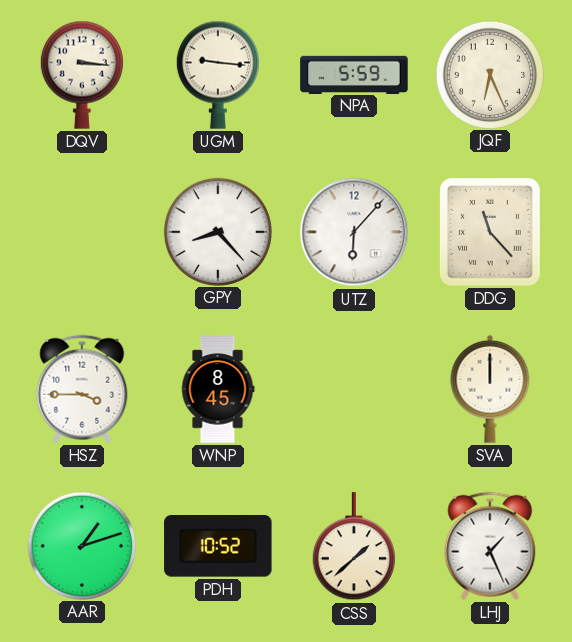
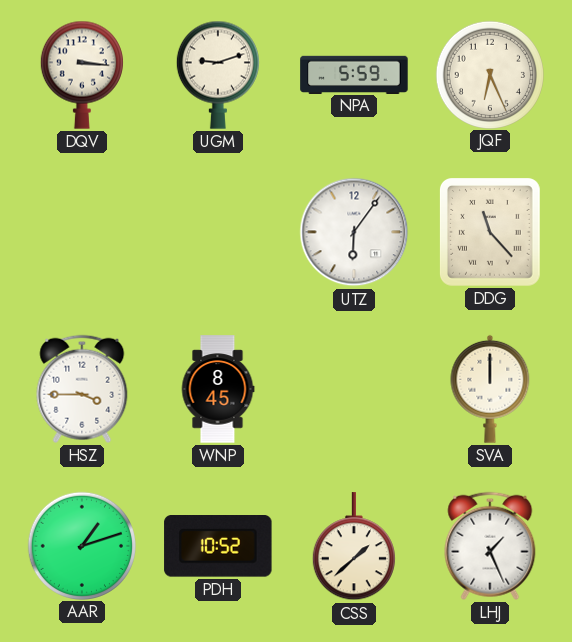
UGM: 9:16 -> 9:12 (218, 75)
GPY: 8:23 -> none (217, 231)
UTZ: 6:07 -> 6:06 (354, 232)
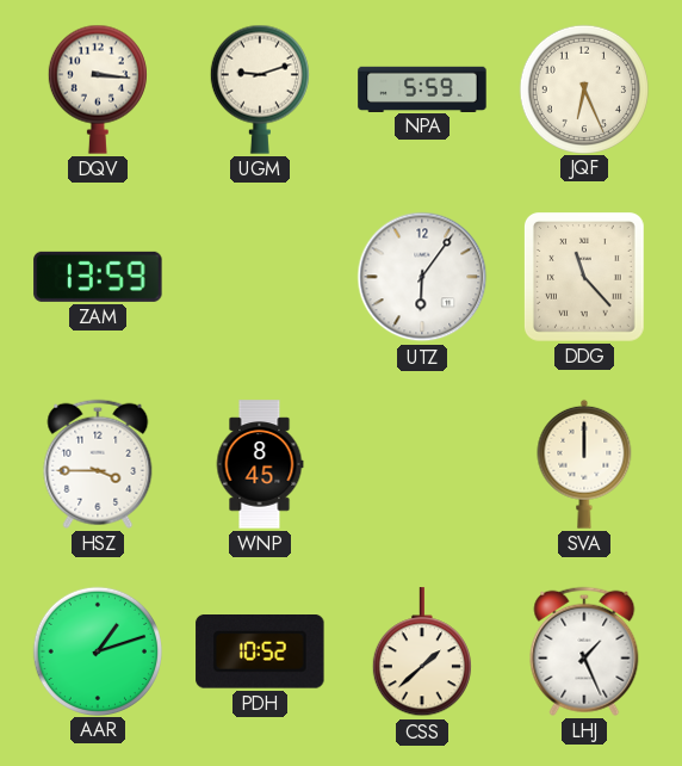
ZAM: none -> 13:59 (98, 277)
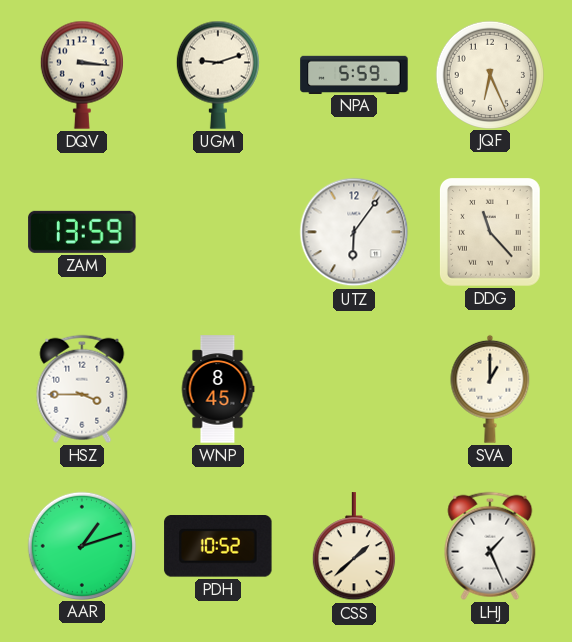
SVA: 12:00 -> 1:00 (490, 389)
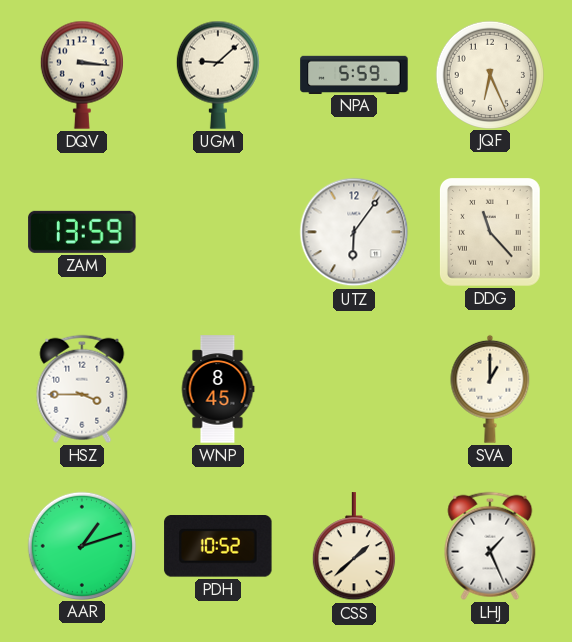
UGM: 9:12 -> 9:08 (218, 75)
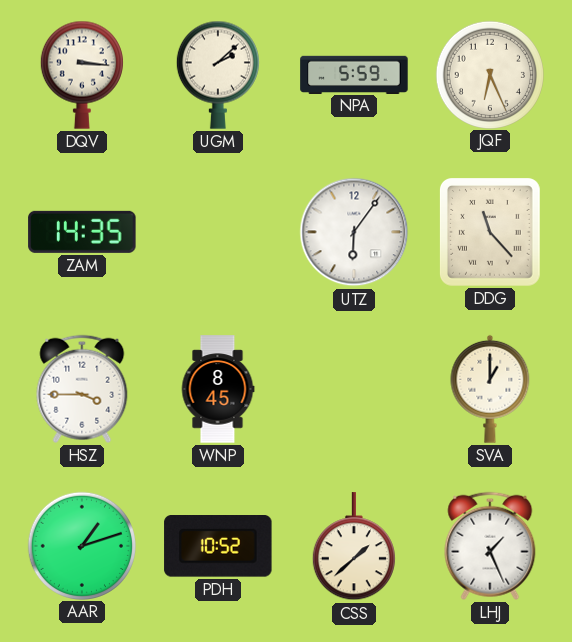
UGM: 9:08 -> 2:08 (218, 75)
ZAM: 13:59 -> 14:35 (82, 232)
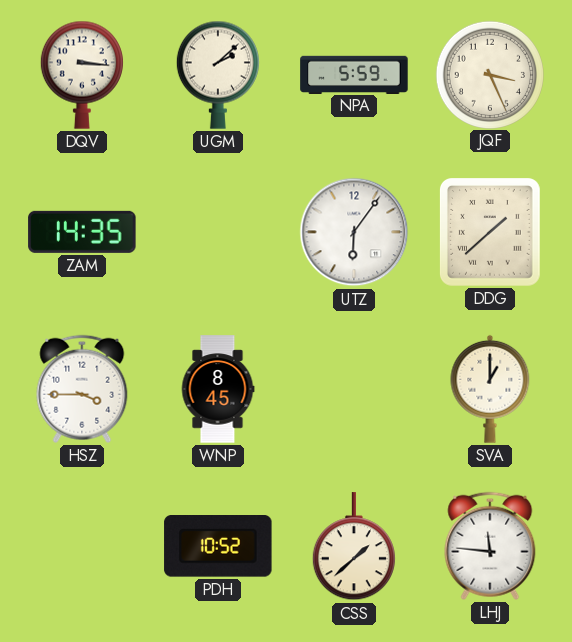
JQF: 6:26 -> 3:26 (489, 74)
DDG: 11:23 -> 1:38 (491, 233)
AAR: 1:12 -> none (81, 545)
LHJ: 1:26 -> 11:46 (490, 546)
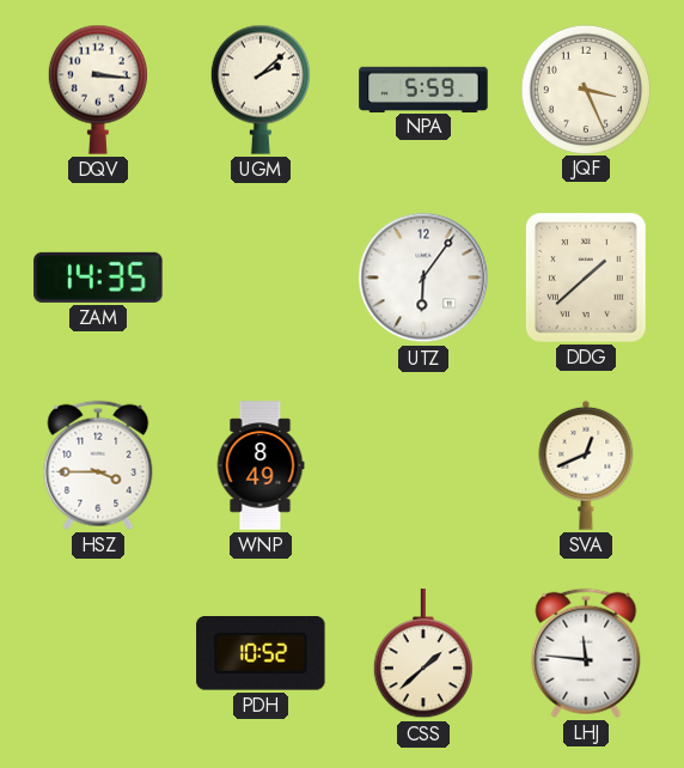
WNP: 8:45 -> 8:49 (261, 465)
SVA: 1:00 -> 12:41 (586, 465)
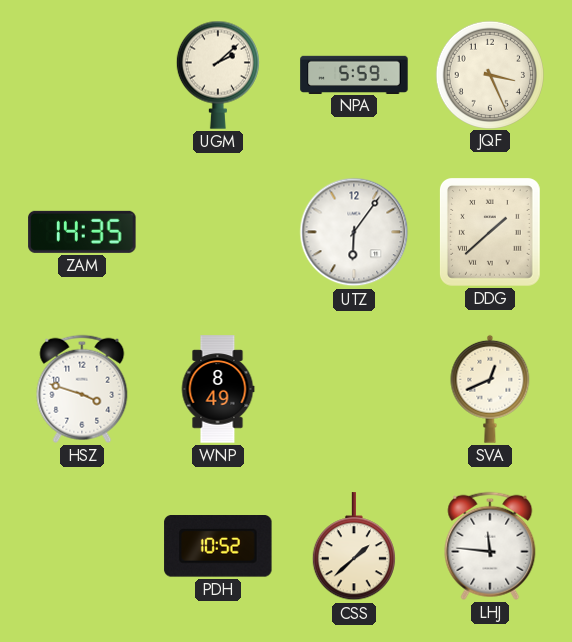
DQV: 3:16 -> none (98, 90)
HSZ: 3:45 -> 3:48 (82, 389)
